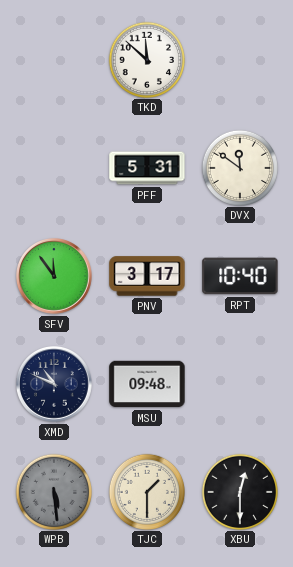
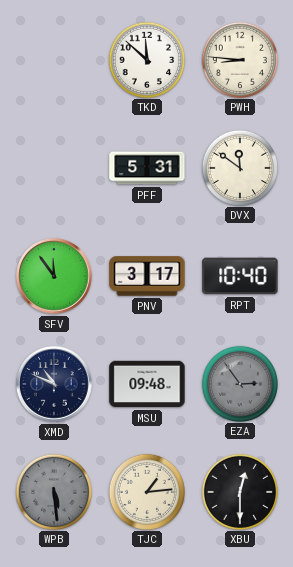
PWH: none -> 8:46 (239, 59)
EZA: none -> 2:54 (239, 383)
TJC: 1:30 -> 1:14 (146, 491)
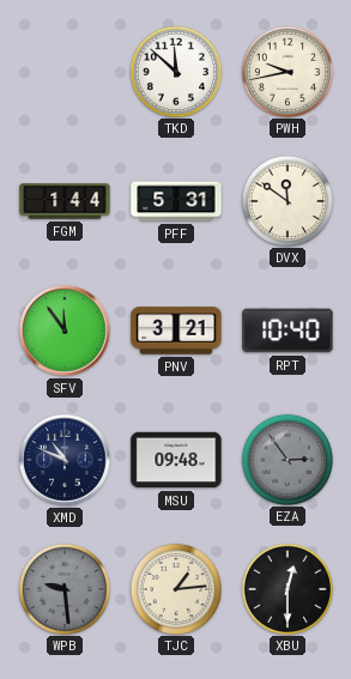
PWH: 8:46 -> 9:43 (286, 71)
FGM: none -> 1:44 (65, 201)
PNV: 3:17 -> 3:21 (176, 331)
WPB: 5:29 -> 9:29 (63, 588)
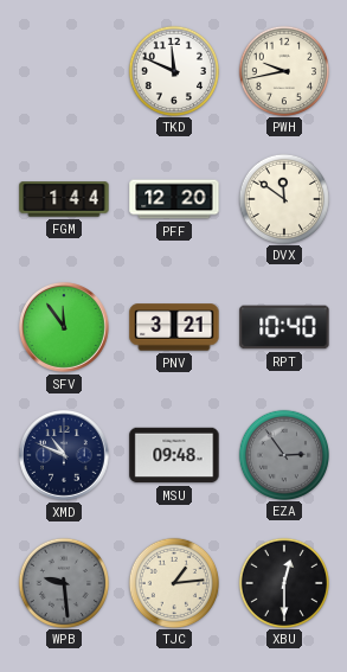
TKD: 11:52 -> 11:49 (173, 70)
PFF: 5:31 -> 12:20 (174, 199)
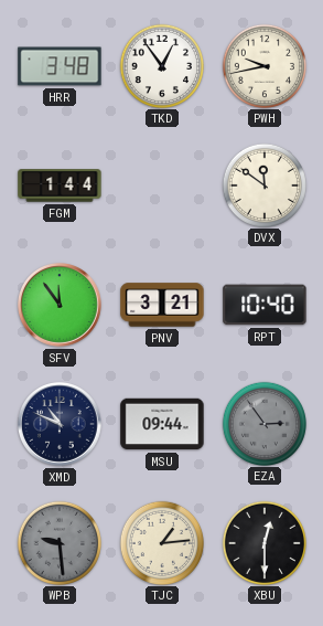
HRR: none -> 3:48 (60, 66)
TKD: 11:49 -> 12:54 (161, 65)
PFF: 12:20 -> none (174, 199)
MSU: 09:48 -> 09:44 (162, 424)
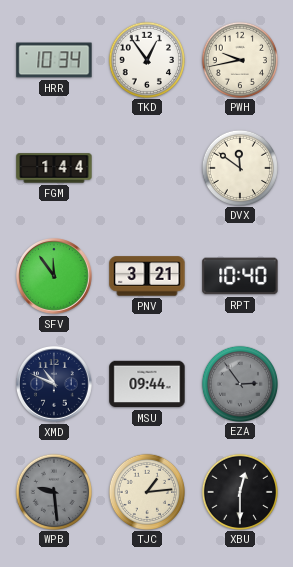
HRR: 3:48 -> 10:34 (54, 60)
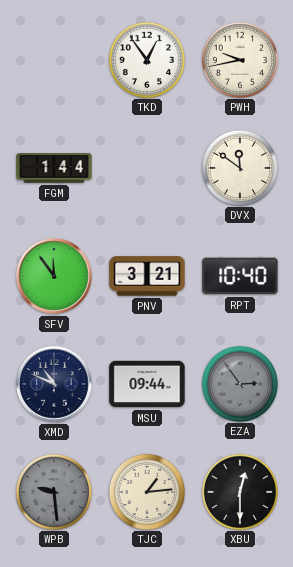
HRR: 10:34 -> none (54, 60)
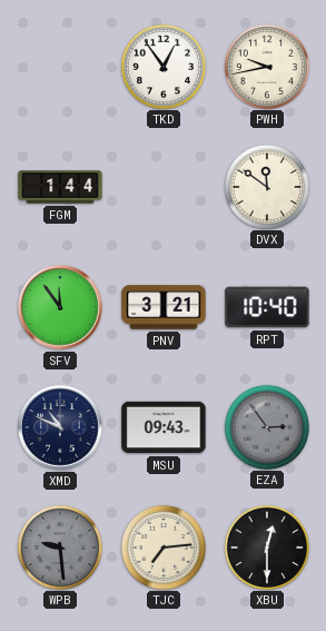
MSU: 09:44 -> 09:43 (164, 427)
TJC: 1:14 -> 7:14 (162, 546)
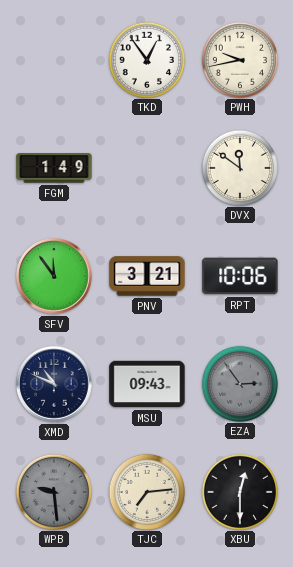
FGM: 1:44 -> 1:49 (54, 168)
RPT: 10:40 -> 10:06 (240, 276)
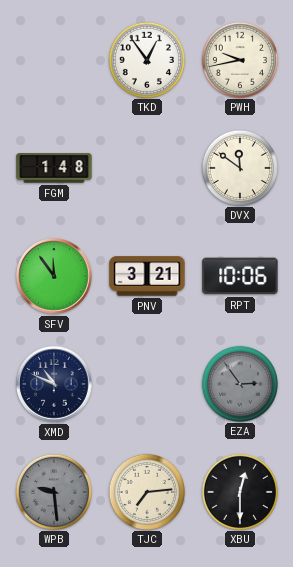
FGM: 1:49 -> 1:48 (54, 168)
MSU: 09:43 -> none (147, 384)
